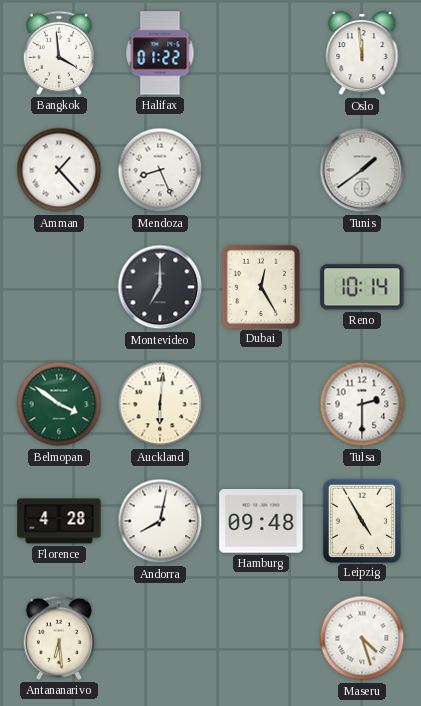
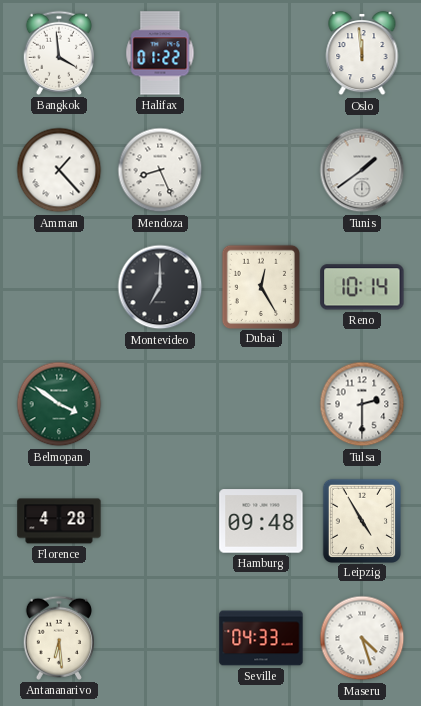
Auckland: 6:01 -> none (160, 404)
Andorra: 8:02 -> none (160, 521)
Seville: none -> 04:33 (261, 638)
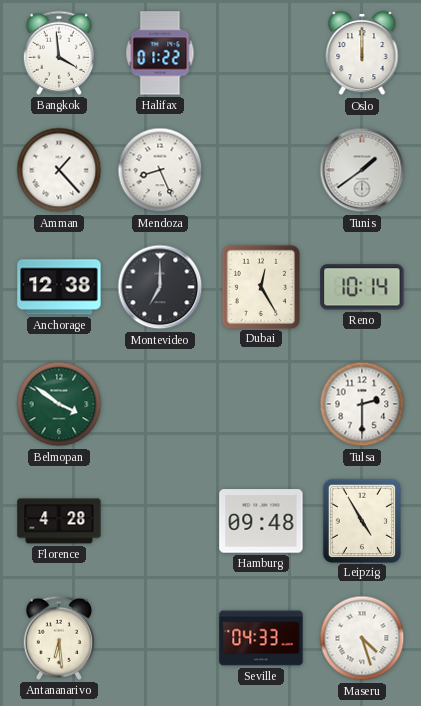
Oslo: 11:59 -> 12:00 (362, 53)
Anchorage: none -> 12:38 (59, 287)
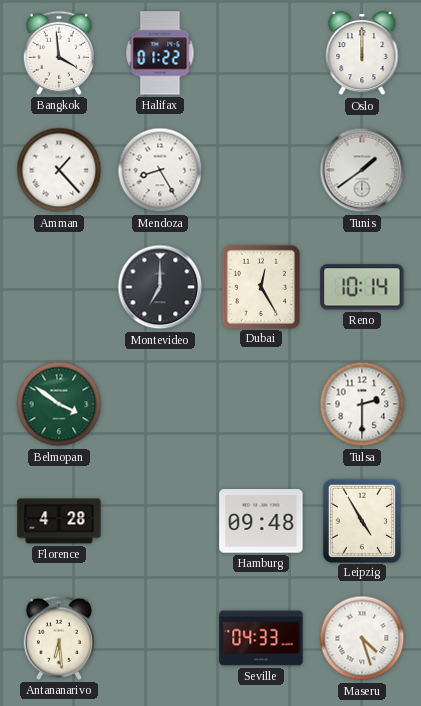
Mendoza: 8:26 -> 8:25 (160, 170)
Anchorage: 12:38 -> none (59, 287)
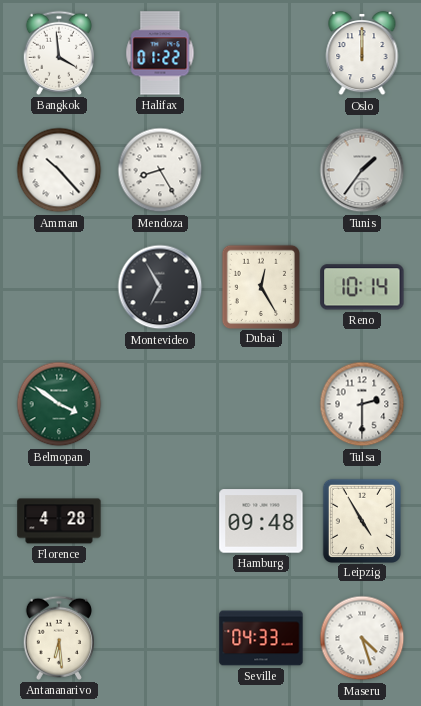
Amman: 1:23 -> 10:23 (59, 170)
Tunis: 1:39 -> 1:36 (362, 170)
Montevideo: 7:00 -> 6:55 (160, 287)
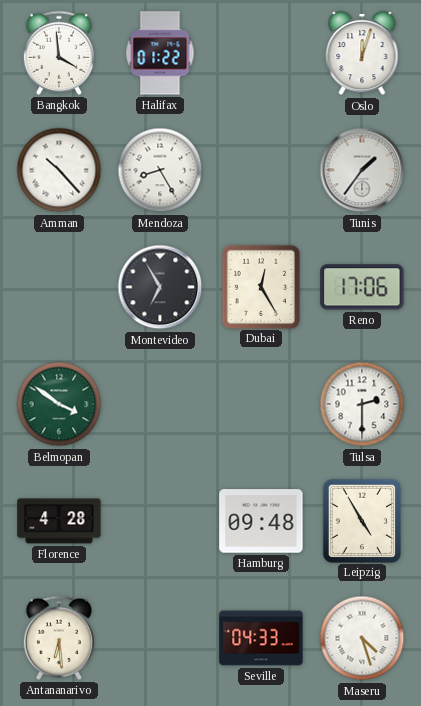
Oslo: 12:00 -> 12:03 (362, 53)
Reno: 10:14 -> 17:06 (362, 287)
